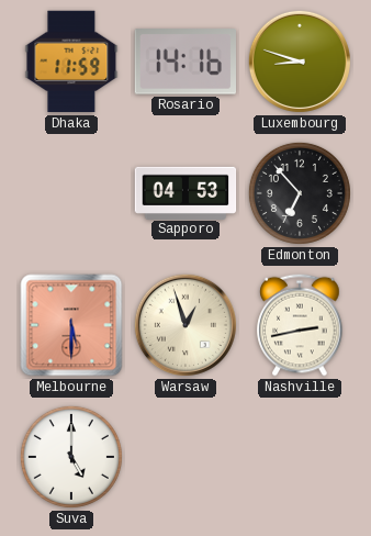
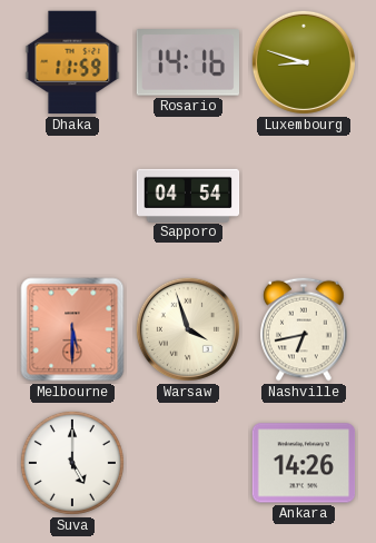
Sapporo: 04:53 -> 04:54 (188, 195)
Edmonton: 6:53 -> none (300, 193)
Warsaw: 12:57 -> 3:57 (188, 329)
Nashville: 2:43 -> 6:43 (304, 329)
Ankara: none -> 14:26 (304, 463)
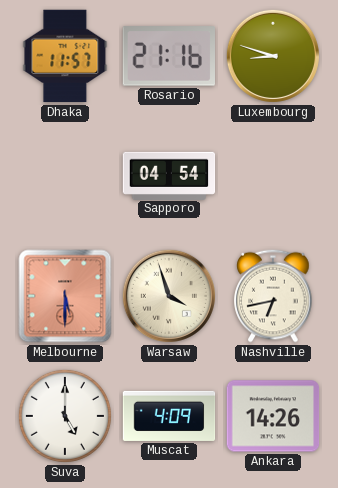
Dhaka: 11:59 -> 11:57 (65, 56)
Rosario: 14:16 -> 21:16 (168, 56)
Muscat: none -> 4:09 (169, 416)
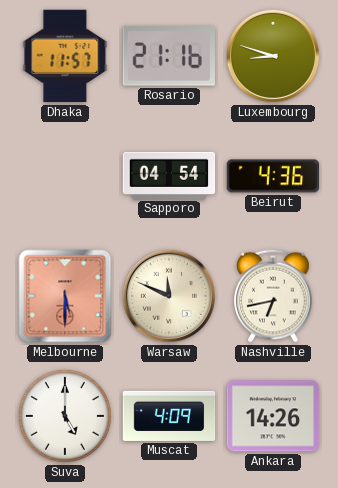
Beirut: none -> 4:36 (273, 176)
Warsaw: 3:57 -> 11:49 (169, 296)
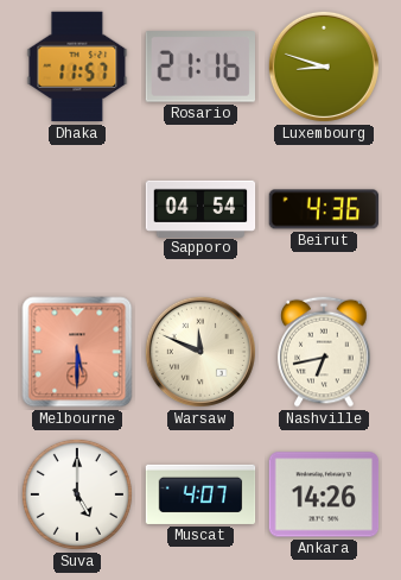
Muscat: 4:09 -> 4:07 (200, 494)
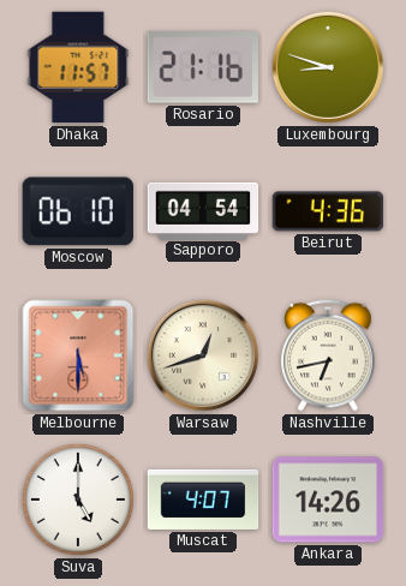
Moscow: none -> 06:10 (78, 211)
Warsaw: 11:49 -> 12:42 (203, 355)
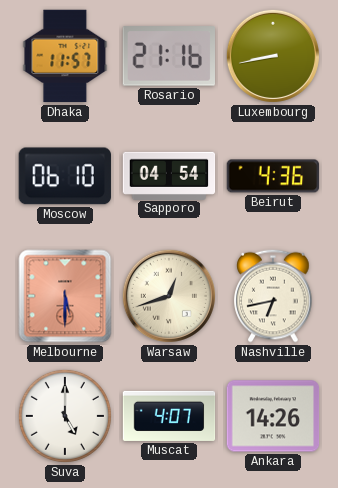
Luxembourg: 8:48 -> 8:43 (273, 56)
